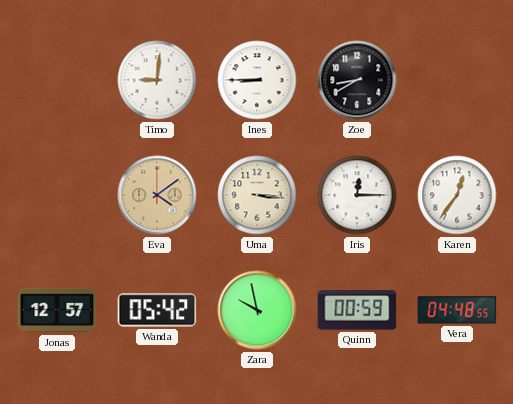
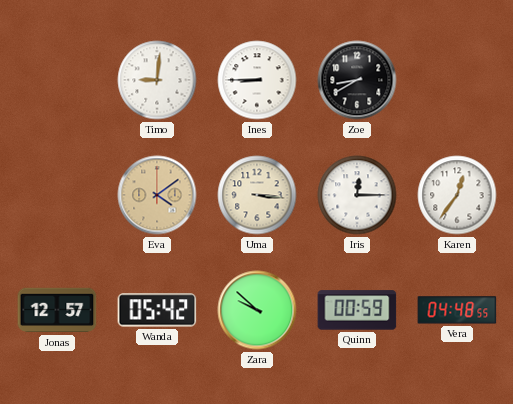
Zara: 9:58 -> 9:52 (257, 310)
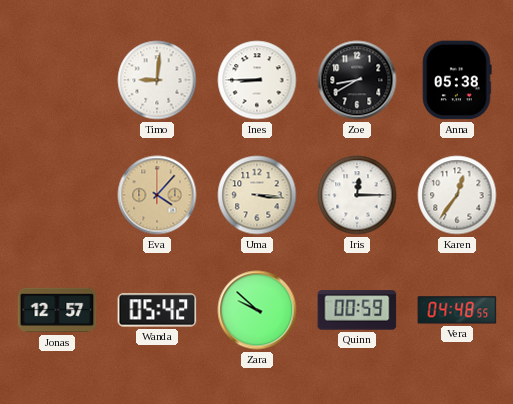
Anna: none -> 05:38 (457, 80)
Eva: 4:09 -> 4:07 (157, 195)
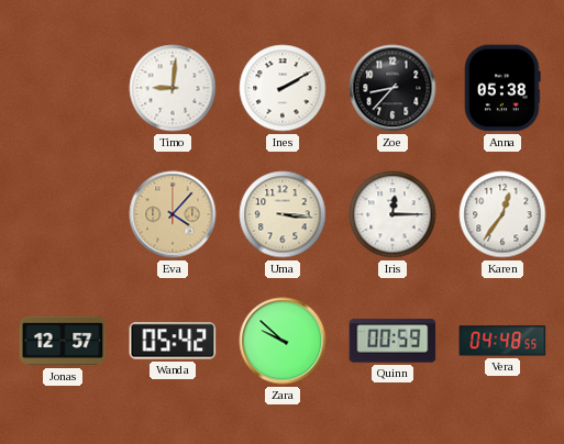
Ines: 8:45 -> 2:10 (283, 88)
Zoe: 8:40 -> 8:37 (392, 88)
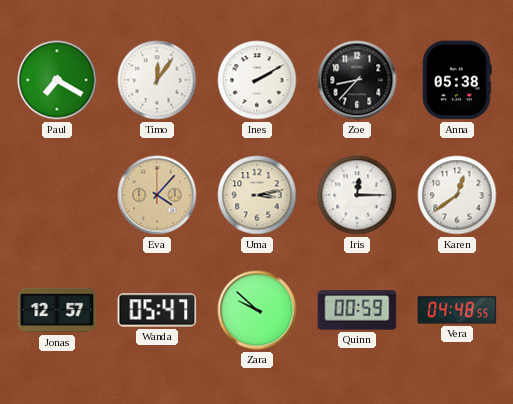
Paul: none -> 7:20 (57, 80)
Timo: 9:01 -> 12:06 (157, 80)
Uma: 3:16 -> 3:13 (257, 195)
Karen: 12:36 -> 12:39 (457, 195)
Wanda: 05:42 -> 05:47 (157, 310)
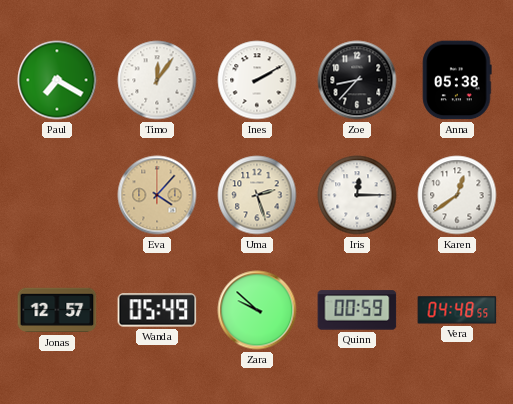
Uma: 3:13 -> 2:27 (257, 195)
Wanda: 05:47 -> 05:49 (157, 310)
